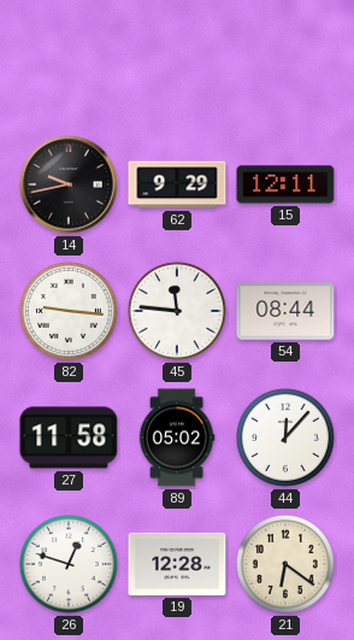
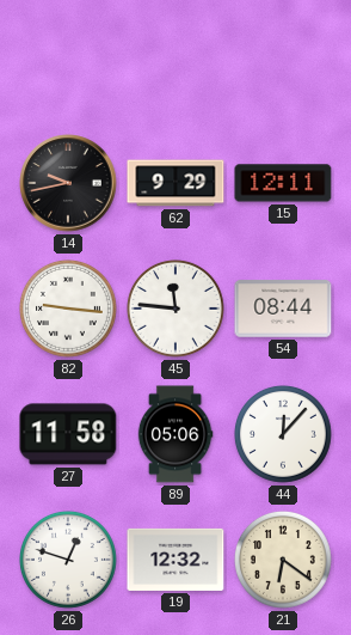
89: 05:02 -> 05:06 (176, 434)
19: 12:28 -> 12:32 (176, 560)
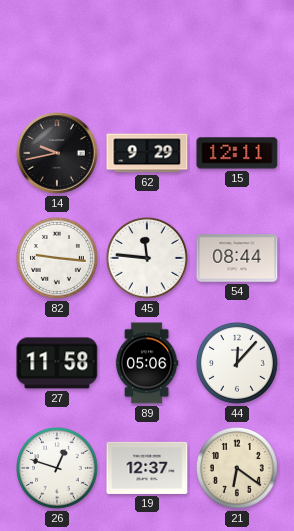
19: 12:32 -> 12:37 (147, 468)
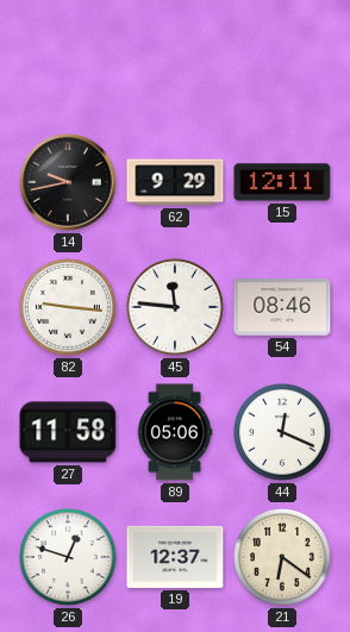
54: 08:44 -> 08:46 (282, 307)
44: 12:07 -> 12:19 (283, 433)
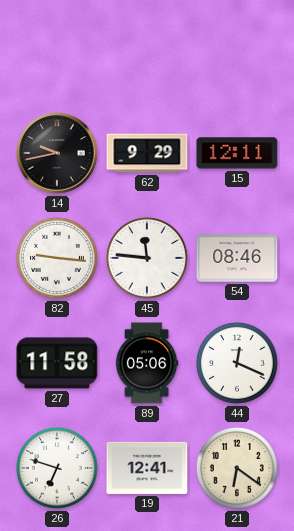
26: 12:48 -> 6:48 (58, 469)
19: 12:37 -> 12:41 (147, 468)
